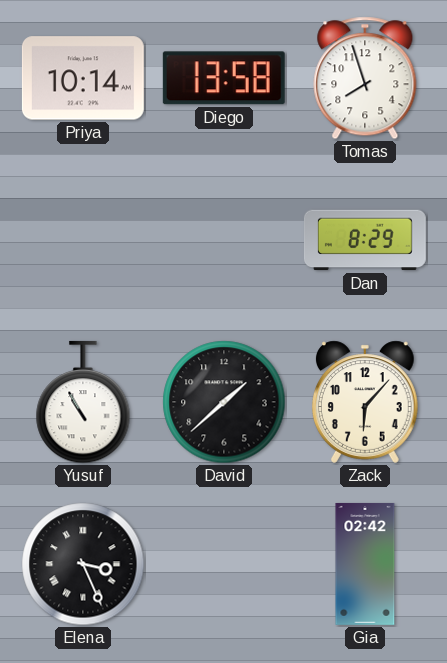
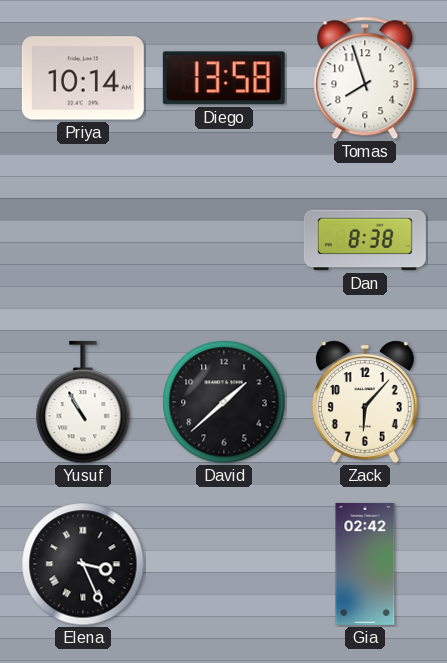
Dan: 8:29 -> 8:38 (365, 240)
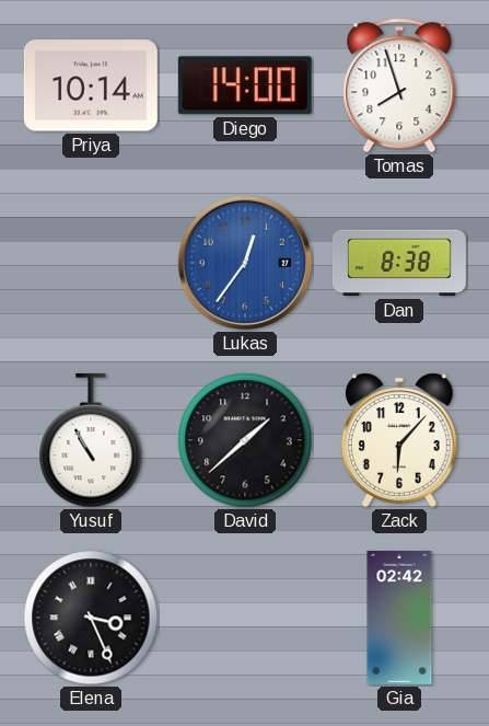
Diego: 13:58 -> 14:00 (245, 85)
Lukas: none -> 12:36 (245, 263)
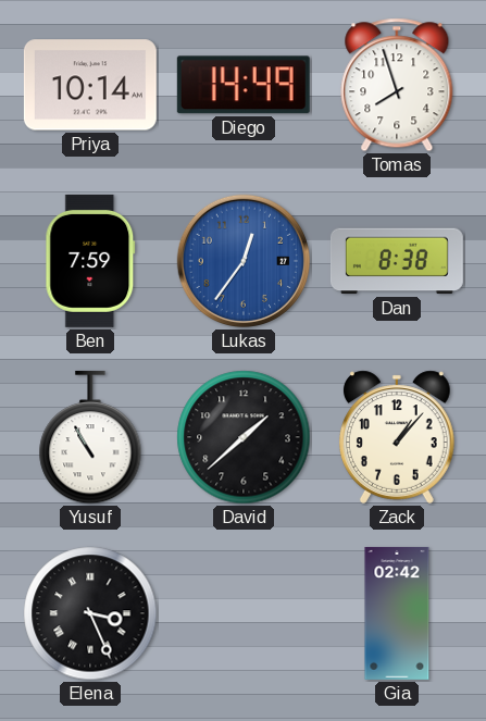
Diego: 14:00 -> 14:49 (244, 85)
Ben: none -> 7:59 (90, 261)
Zack: 6:07 -> 1:07 (397, 437)
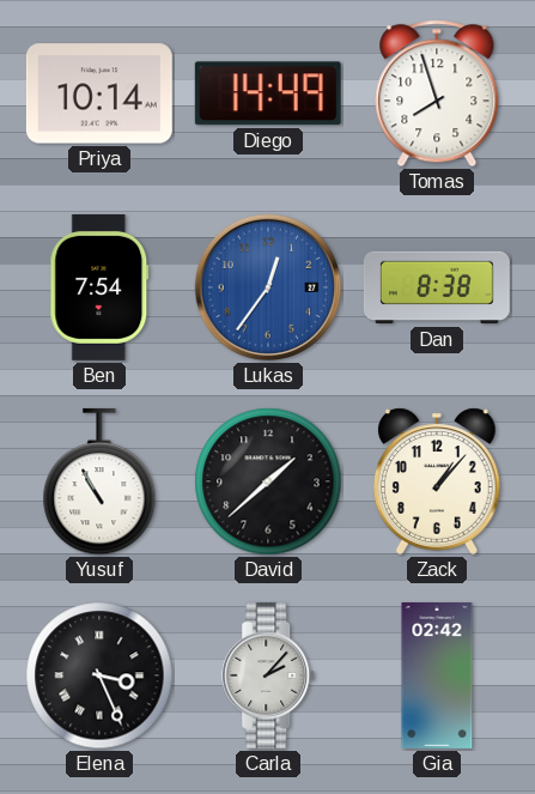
Ben: 7:59 -> 7:54 (99, 287)
Carla: none -> 2:07 (269, 675)
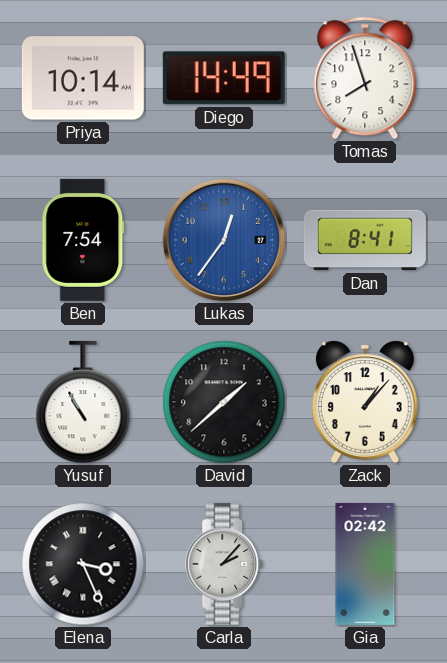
Dan: 8:38 -> 8:41 (365, 240)
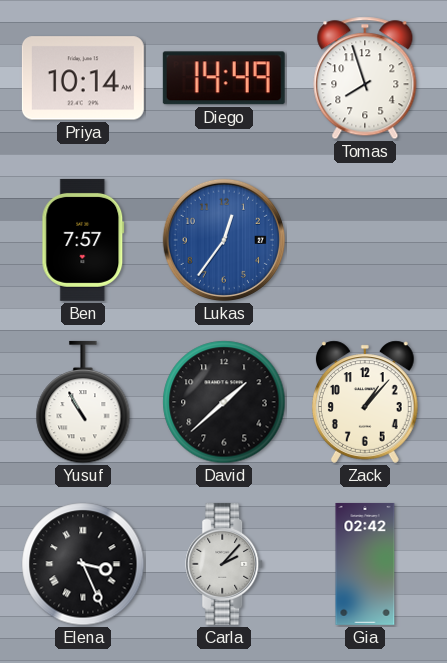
Ben: 7:54 -> 7:57 (83, 240)
Dan: 8:41 -> none (365, 240)
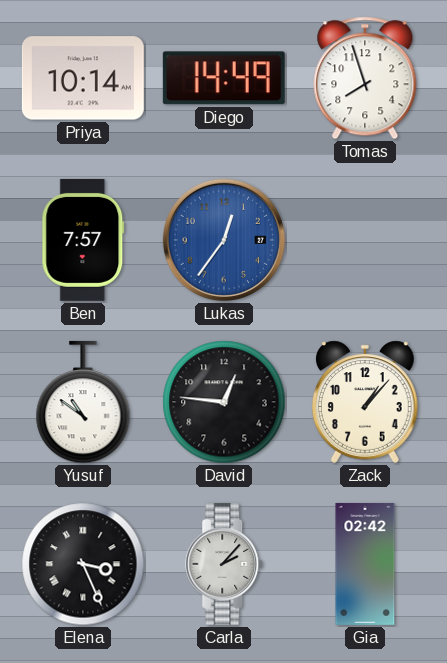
Yusuf: 10:55 -> 10:51 (83, 402)
David: 1:38 -> 12:46 (224, 402)
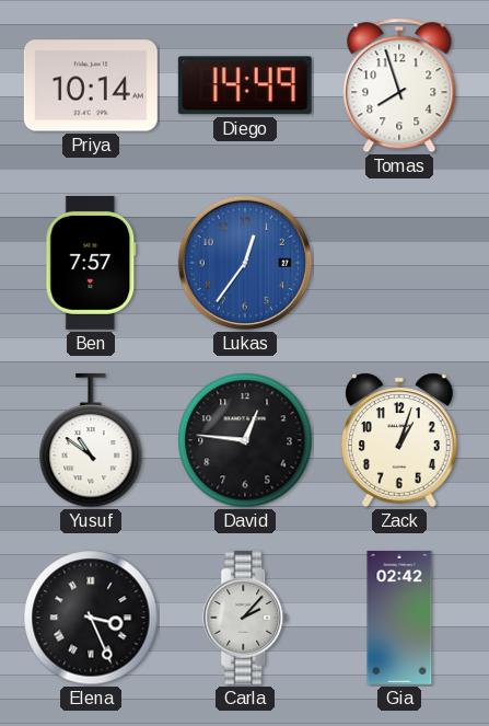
Zack: 1:07 -> 1:03 (399, 440)
